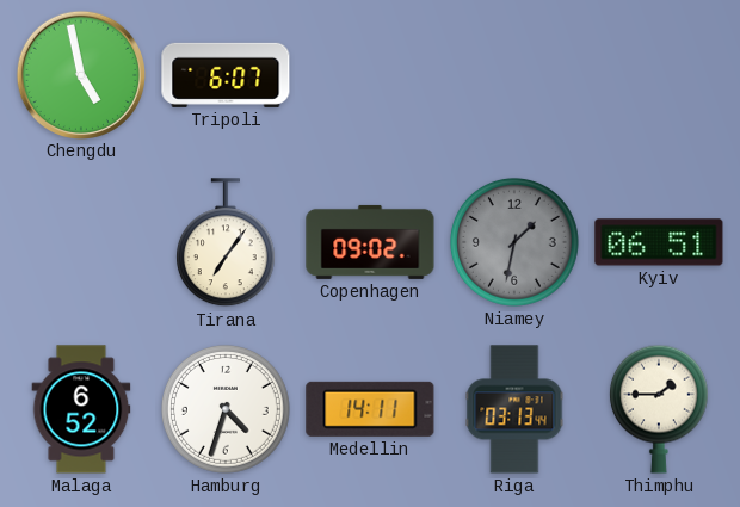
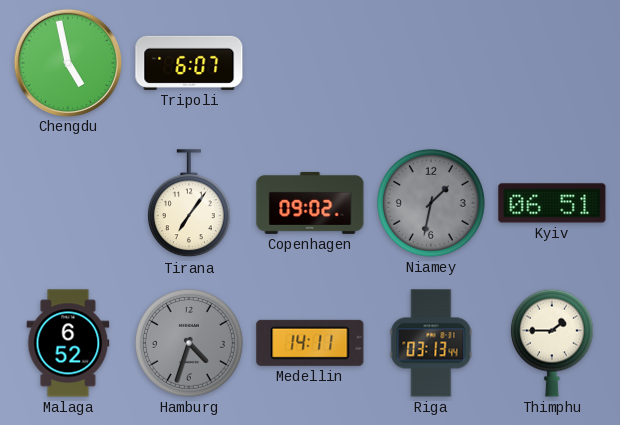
Hamburg dial: white -> grey (189, 343)
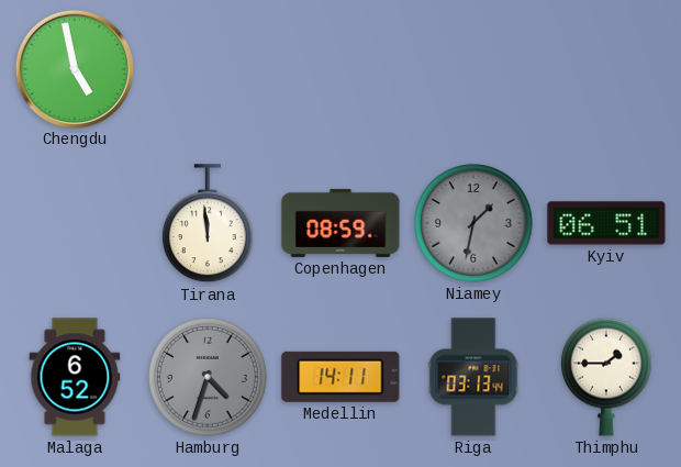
Tripoli: 6:07 -> none (189, 63)
Tirana: 7:06 -> 11:59 (208, 224)
Copenhagen: 09:02 -> 08:59 (340, 223)
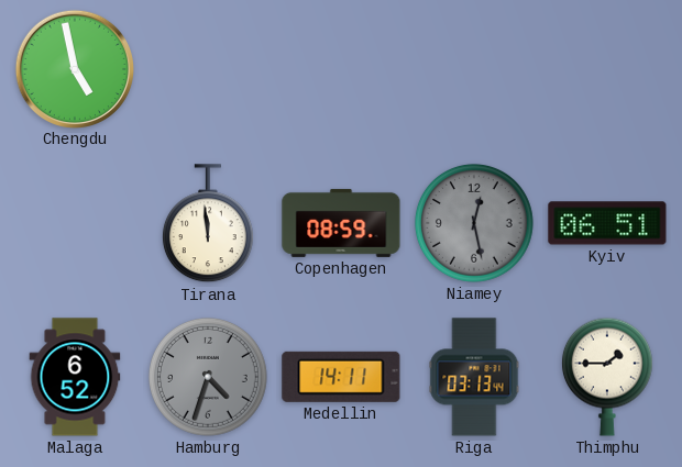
Niamey: 1:32 -> 12:28 (474, 223)
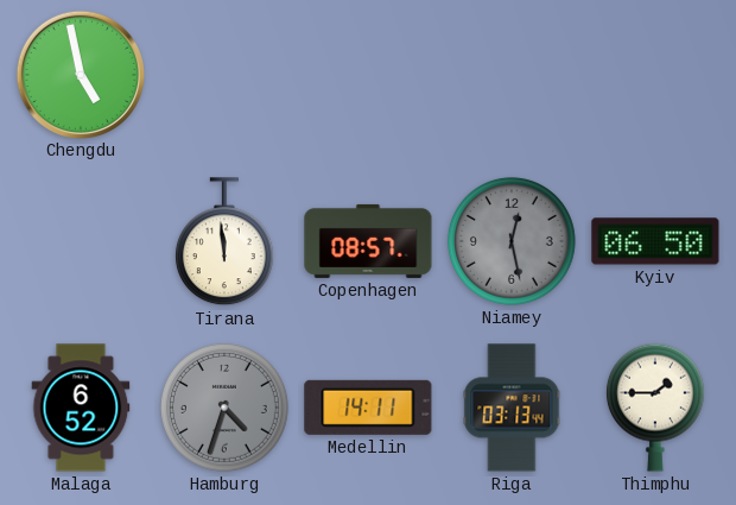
Copenhagen: 08:59 -> 08:57 (368, 241)
Kyiv: 06:51 -> 06:50 (655, 241)
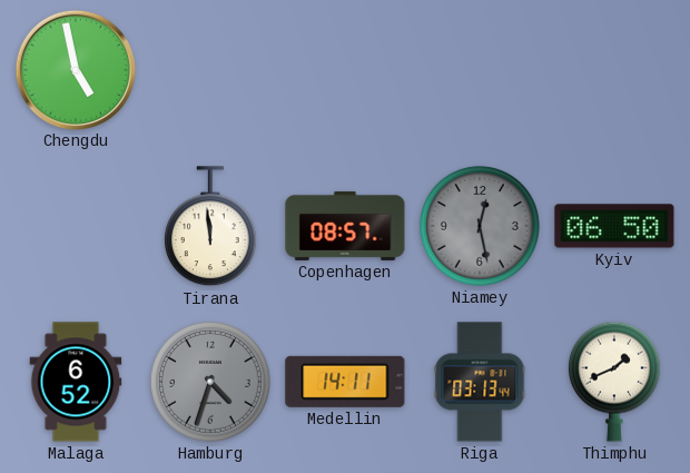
Thimphu: 1:45 -> 1:41 (614, 382)
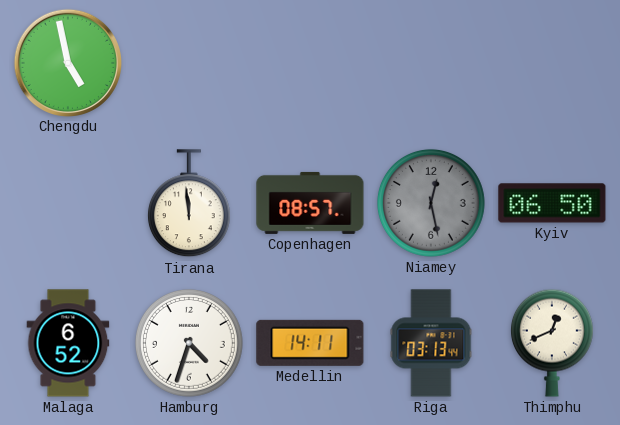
Hamburg dial: grey -> white (189, 343)
Thimphu: 1:41 -> 12:41 (552, 343)
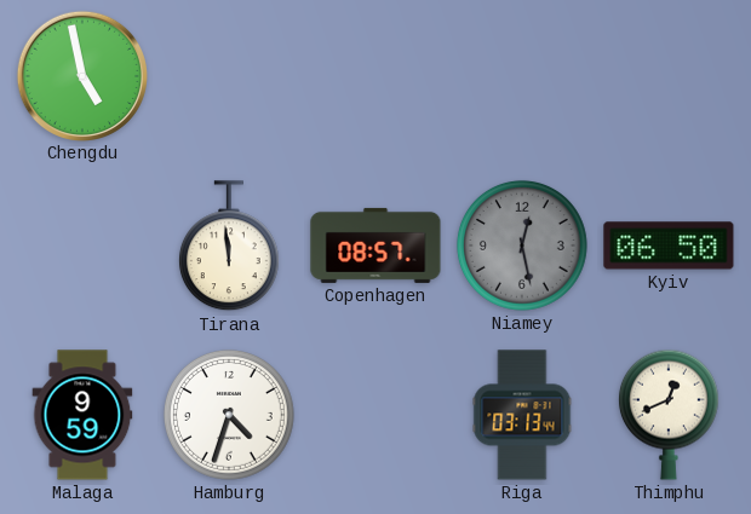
Malaga: 6:52 -> 9:59 (82, 415)
Medellin: 14:11 -> none (310, 343)
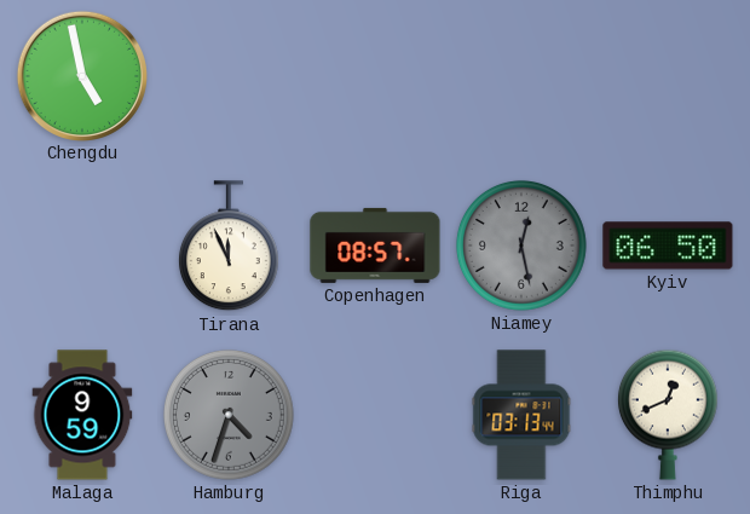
Tirana: 11:59 -> 11:56 (229, 247)
Hamburg dial: white -> grey (229, 415)
